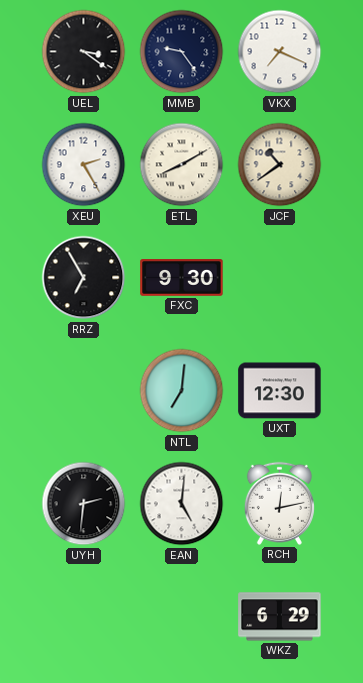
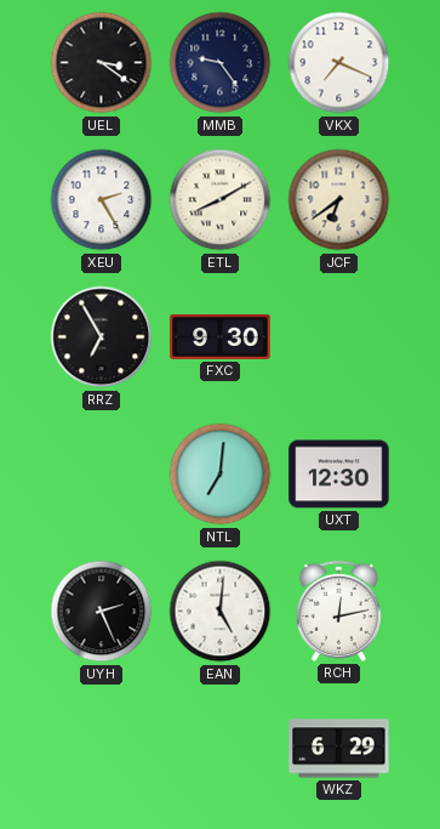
JCF: 10:39 -> 6:39 (339, 200)
UYH: 2:31 -> 2:26 (102, 612)
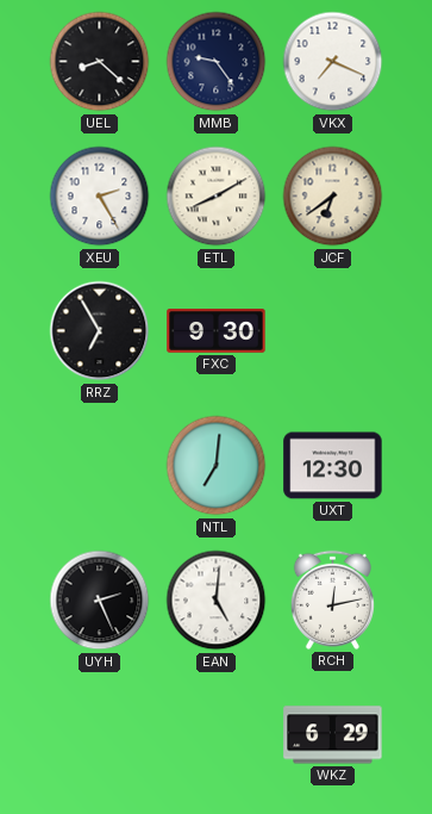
UEL: 3:21 -> 8:22 (100, 62)
